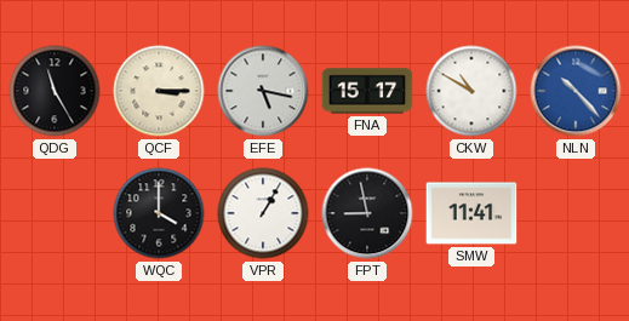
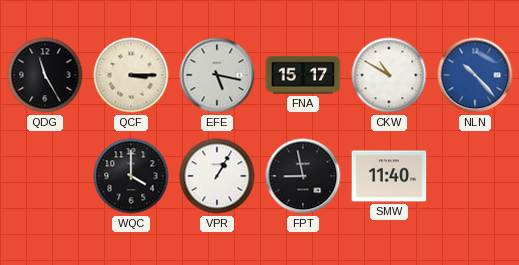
SMW: 11:41 -> 11:40 (389, 176)
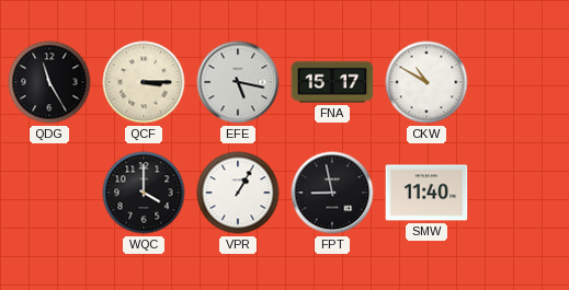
NLN: 10:23 -> none (475, 75)
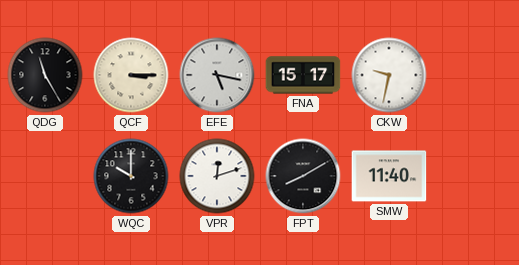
CKW: 10:50 -> 9:32 (389, 75)
WQC: 4:00 -> 10:00 (131, 176)
VPR: 1:05 -> 12:12 (217, 176)
FPT: 8:58 -> 8:10 (303, 176)
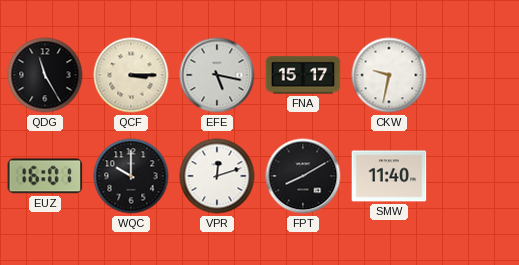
EUZ: none -> 16:01 (45, 176)
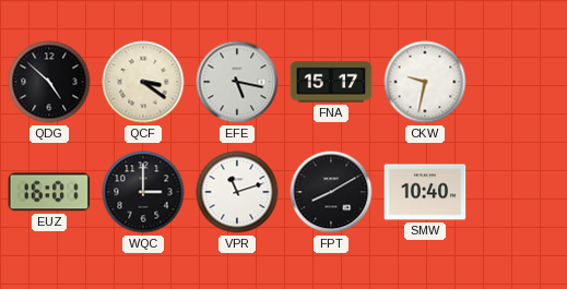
QDG: 11:25 -> 4:52 (49, 82)
QCF: 3:15 -> 3:21 (143, 82)
WQC: 10:00 -> 3:00 (143, 192)
VPR: 12:12 -> 11:12 (237, 192)
SMW: 11:40 -> 10:40 (425, 192)
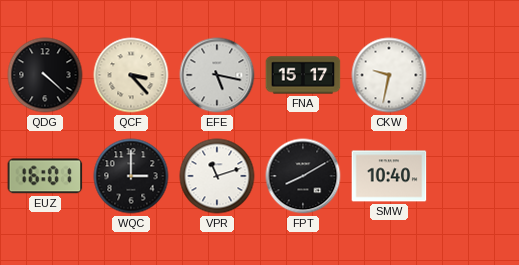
QDG: 4:52 -> 4:22 (45, 75)
QCF: 3:21 -> 3:23 (131, 75)
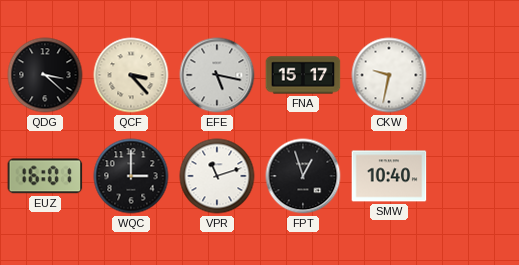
QDG: 4:22 -> 3:22 (45, 75)
FPT: 8:10 -> 12:57 (303, 176)
